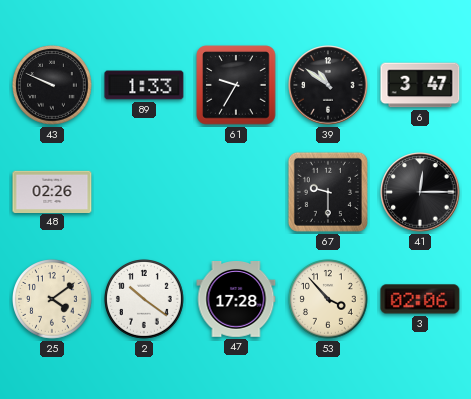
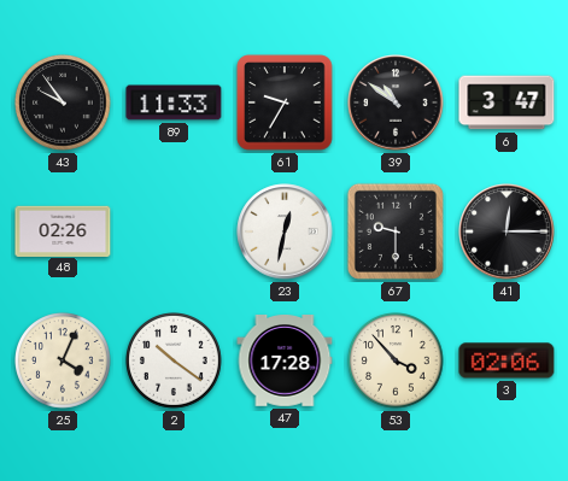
43: 9:49 -> 9:54 (64, 104)
89: 1:33 -> 11:33 (174, 102)
23: none -> 12:32 (285, 231)
25: 4:09 -> 4:04 (64, 362)
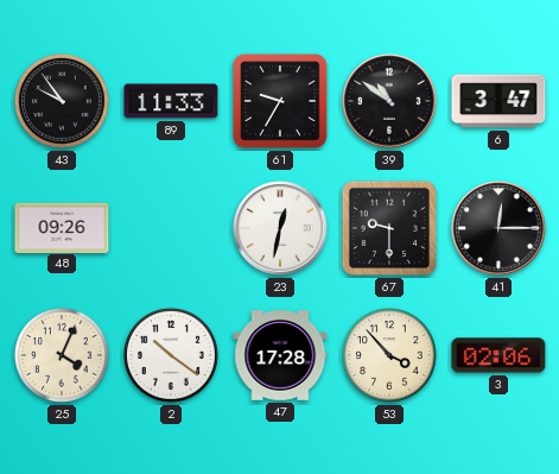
48: 02:26 -> 09:26 (62, 227)
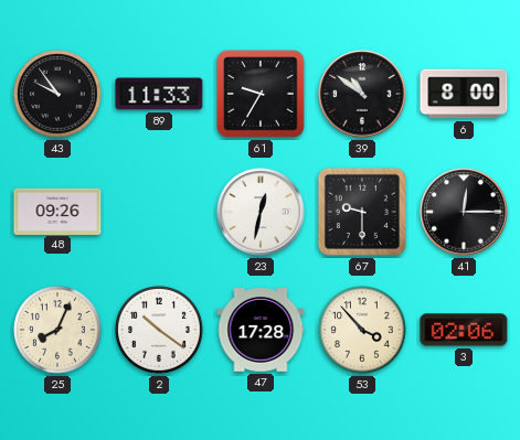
6: 3:47 -> 8:00 (464, 94)
25: 4:04 -> 8:04 (59, 331)
